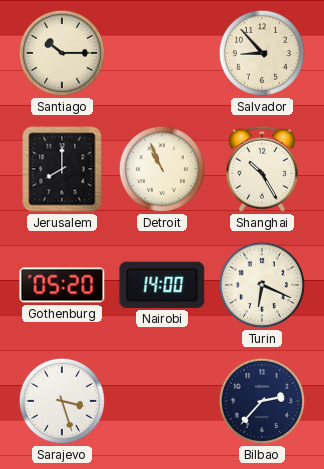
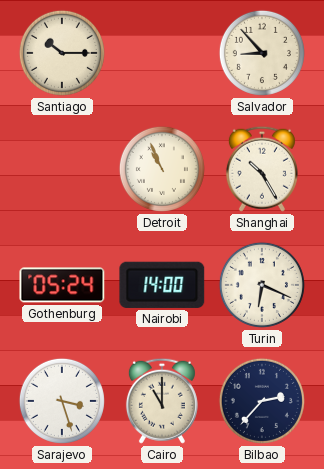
Jerusalem: 8:00 -> none (62, 169)
Gothenburg: 05:20 -> 05:24 (62, 285)
Cairo: none -> 11:00 (162, 401)
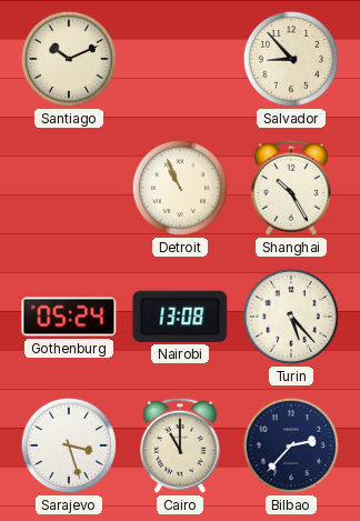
Santiago: 10:15 -> 10:11 (69, 59)
Nairobi: 14:00 -> 13:08 (180, 317)
Turin: 6:19 -> 5:23 (291, 317)
